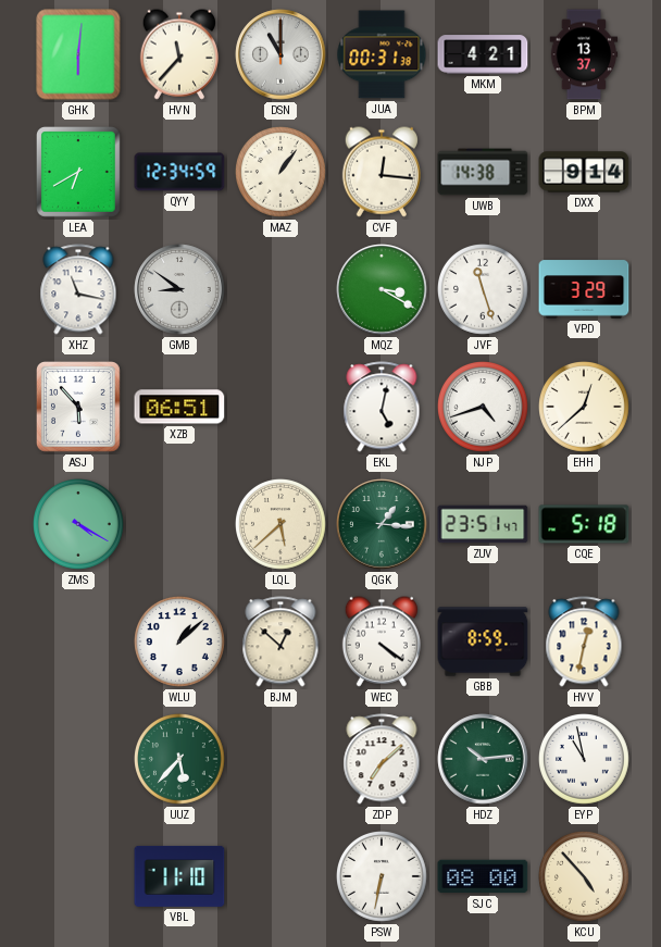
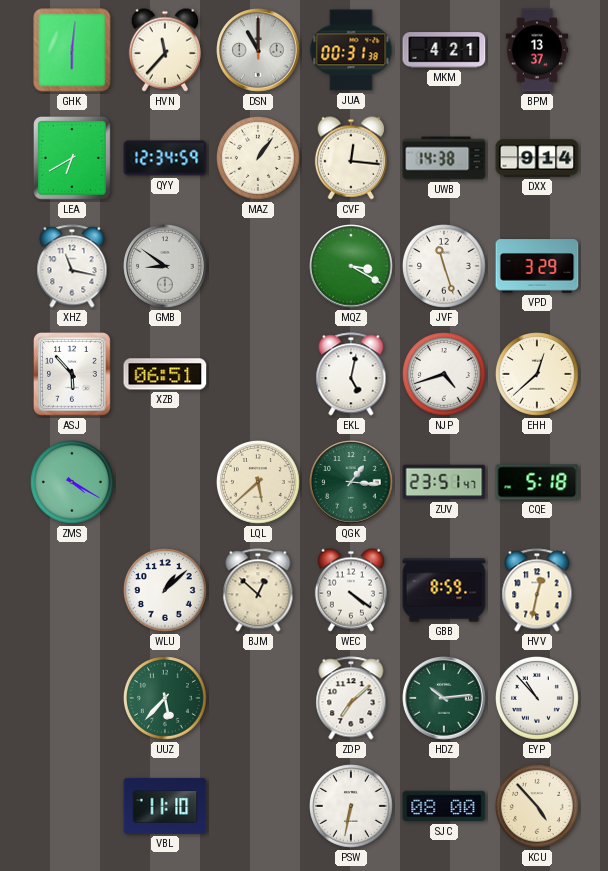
EYP: 10:58 -> 10:53 (538, 699)
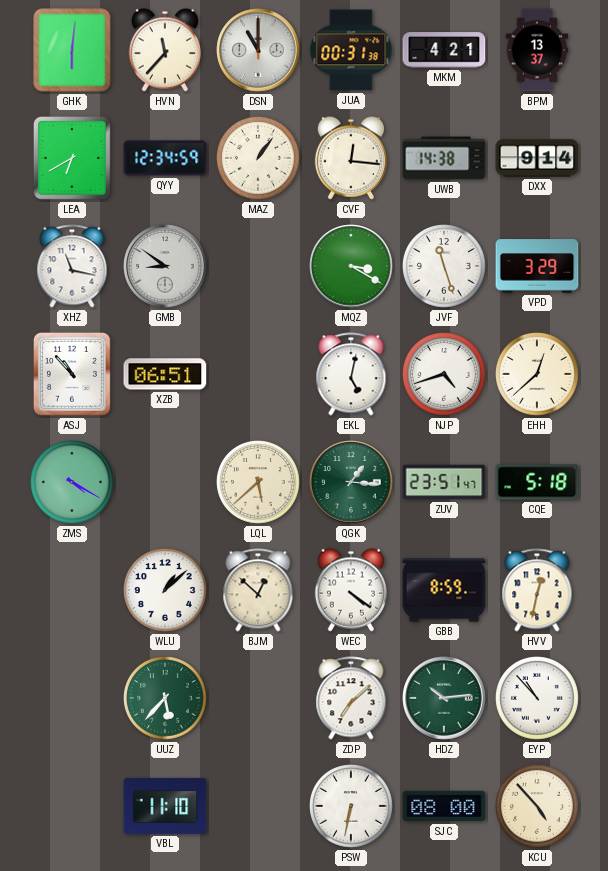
ASJ: 5:53 -> 10:53 (73, 375)
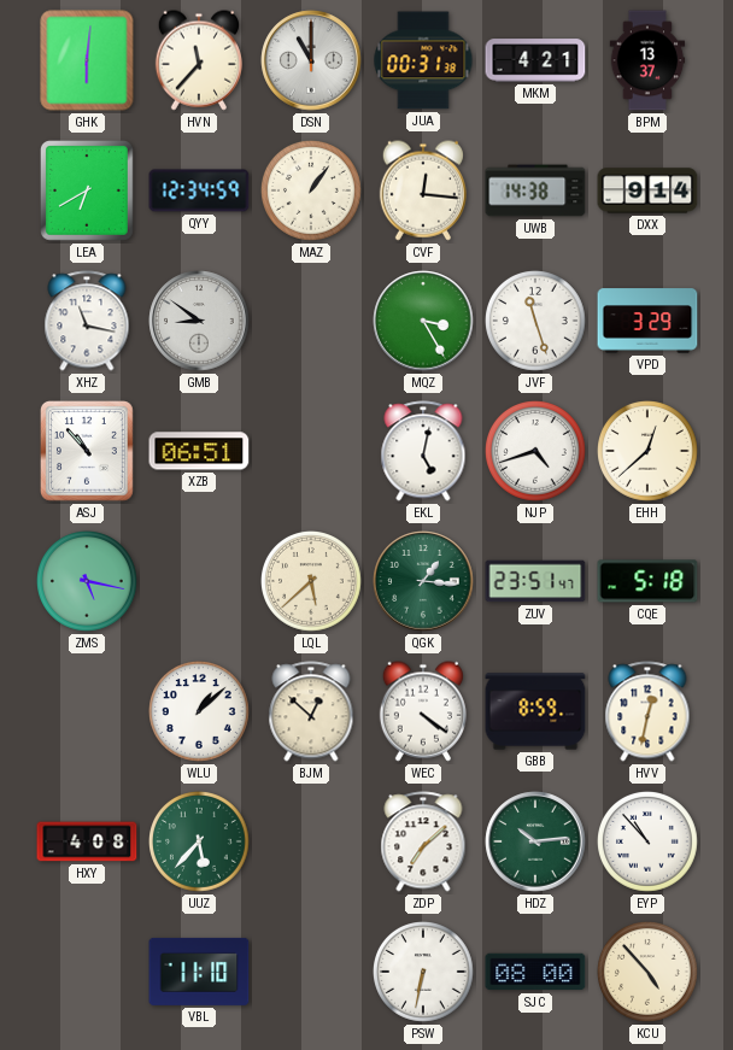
MQZ: 3:20 -> 3:25 (423, 321)
ZMS: 4:20 -> 5:17 (88, 582)
HXY: none -> 4:08 (87, 841)
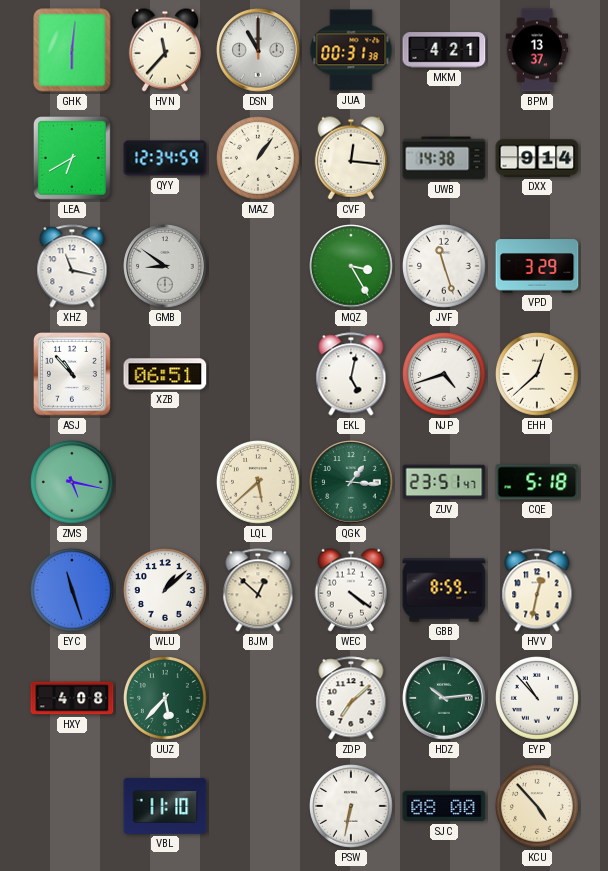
EYC: none -> 11:27 (73, 591)
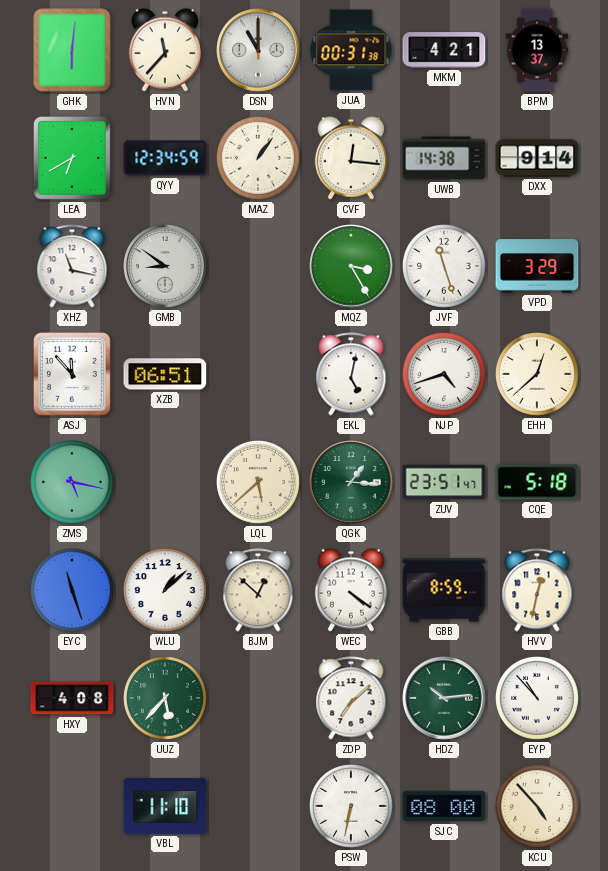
ASJ: 10:53 -> 11:53 (73, 375)
